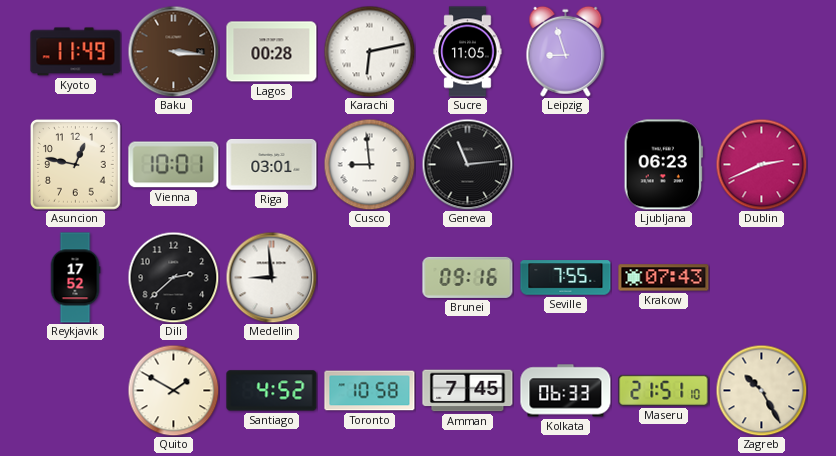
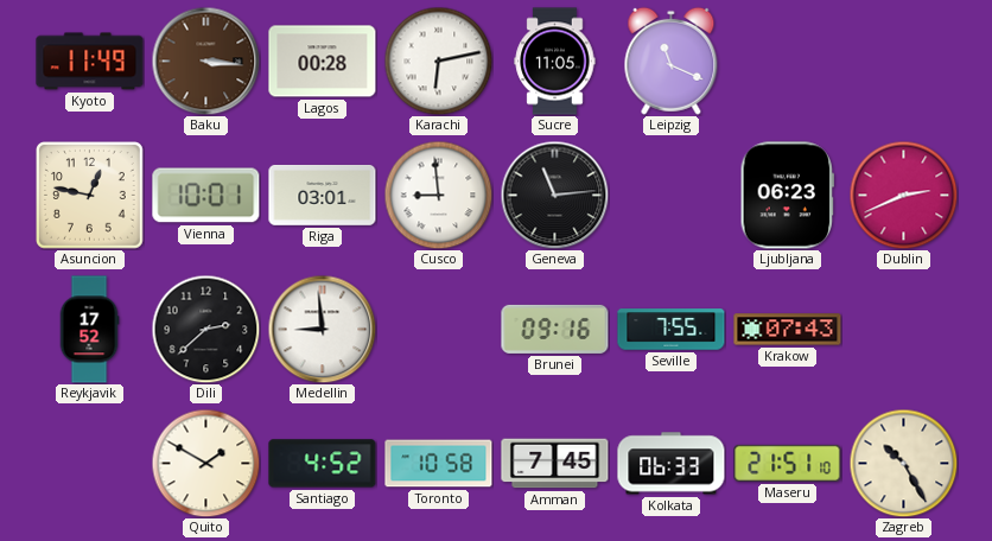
Leipzig: 8:57 -> 11:19 (672, 61)
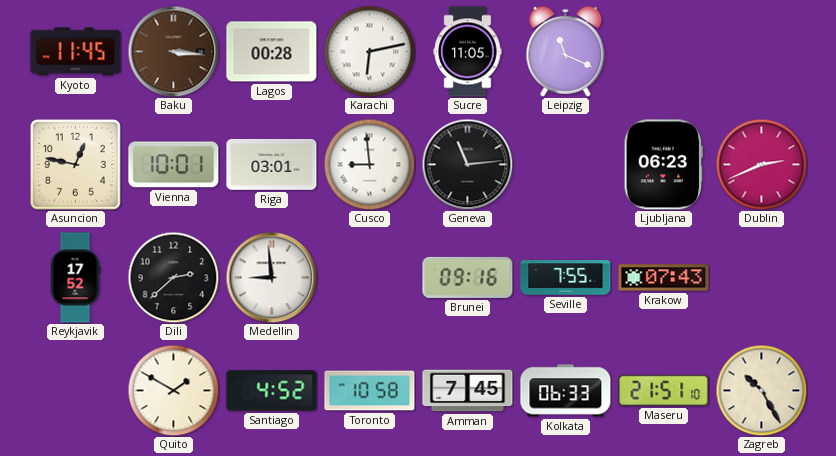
Kyoto: 11:49 -> 11:45 (76, 52)
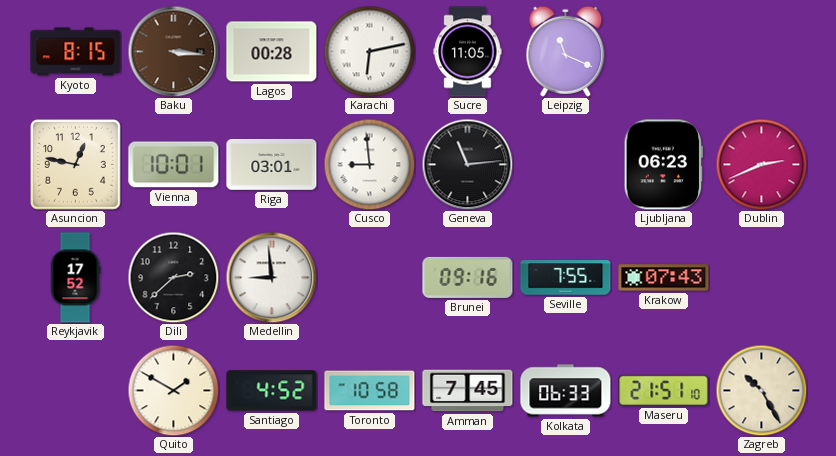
Kyoto: 11:45 -> 8:15 (76, 52)
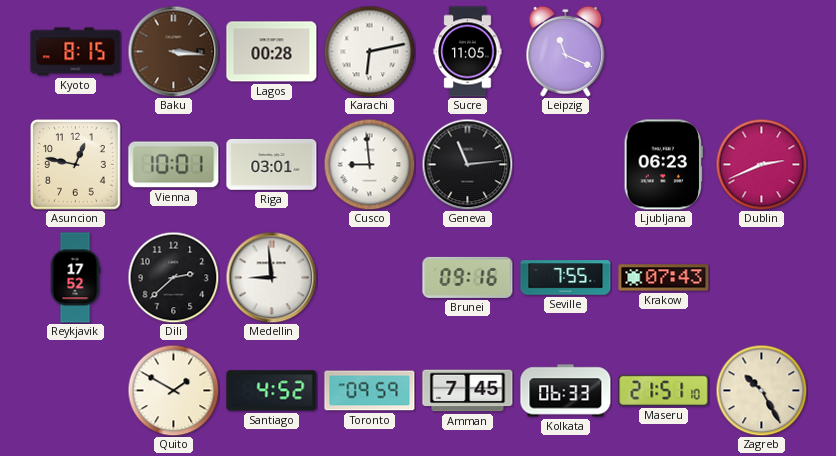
Toronto: 10:58 -> 09:59 (370, 391)
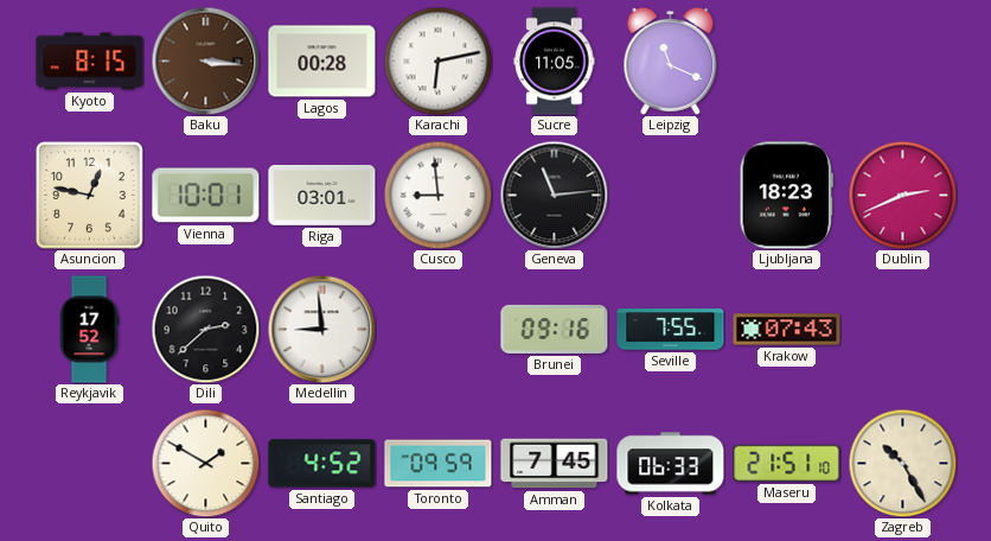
Ljubljana: 06:23 -> 18:23 (786, 196)
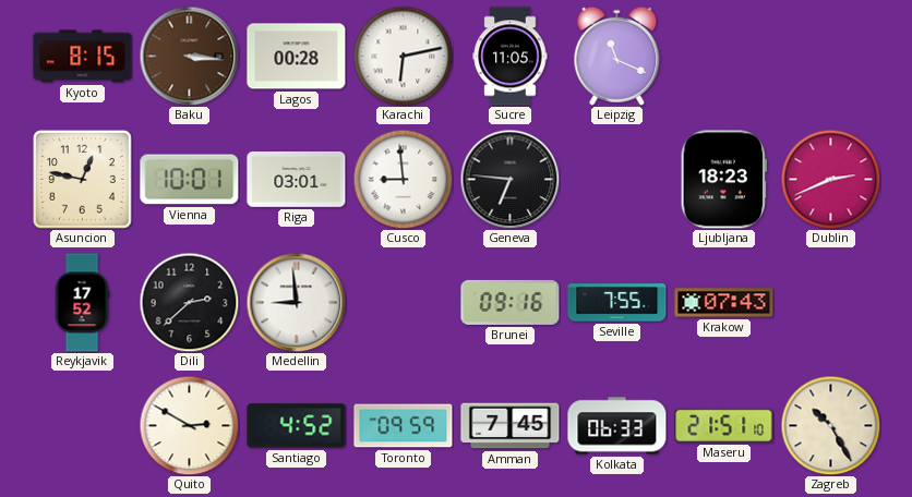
Geneva: 11:14 -> 6:46 (509, 179)
Quito: 1:50 -> 2:50 (189, 425)
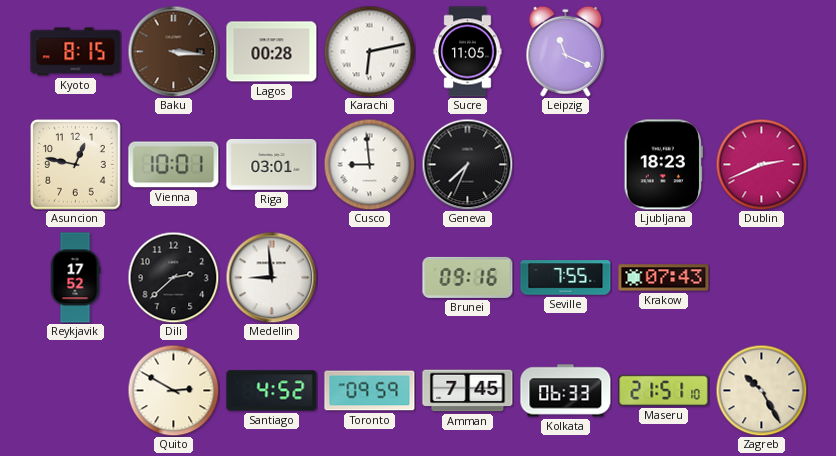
Geneva: 6:46 -> 7:34 (467, 164)
